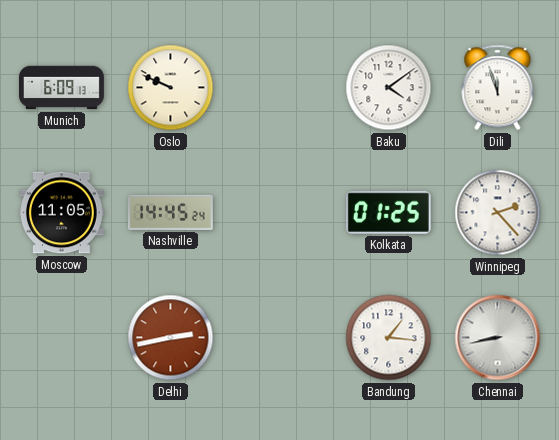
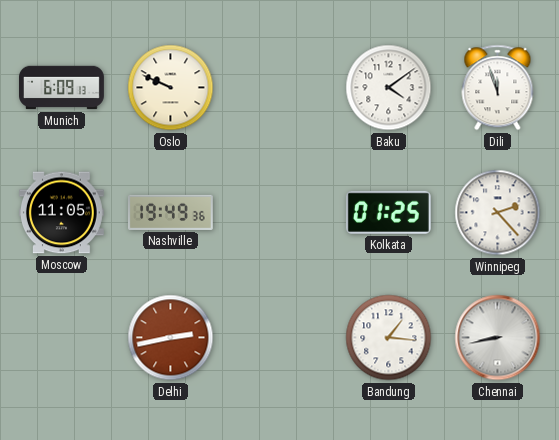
Nashville: 14:45 -> 19:49 (170, 212)
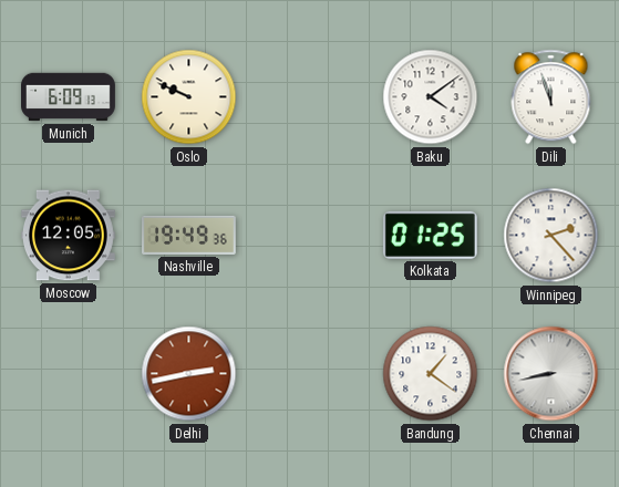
Moscow: 11:05 -> 12:05 (68, 236)
Bandung: 1:16 -> 1:21 (431, 374)
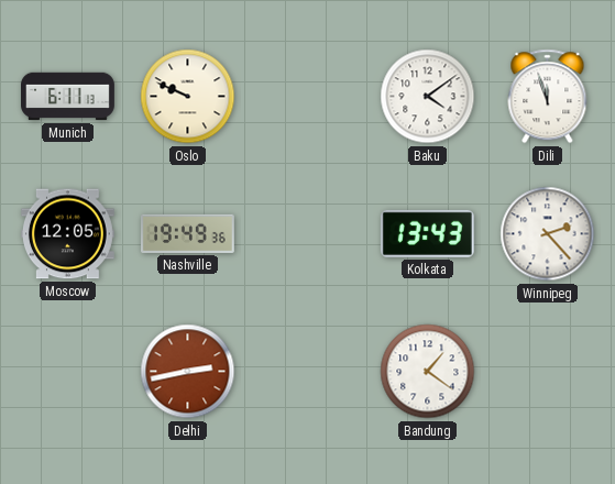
Munich: 6:09 -> 6:11 (68, 97)
Kolkata: 01:25 -> 13:43 (427, 233)
Chennai: 8:43 -> none (551, 374)
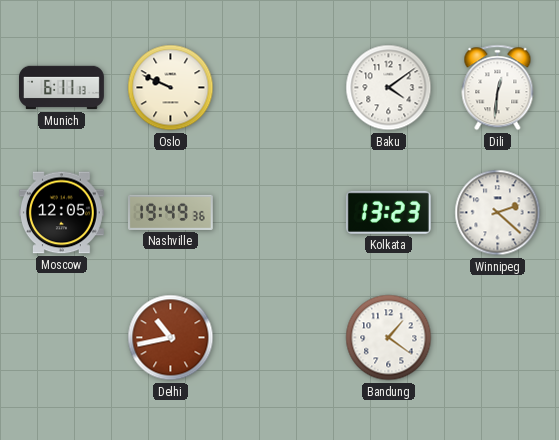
Dili: 11:57 -> 12:31 (498, 88)
Kolkata: 13:43 -> 13:23 (388, 212)
Winnipeg: 2:23 -> 2:22 (498, 213)
Delhi: 2:43 -> 10:43 (171, 338)
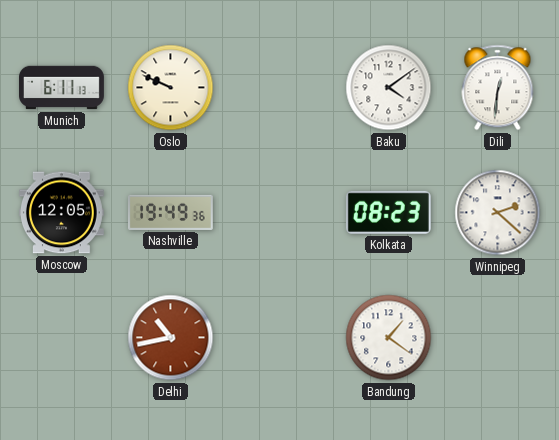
Kolkata: 13:23 -> 08:23 (388, 212)
